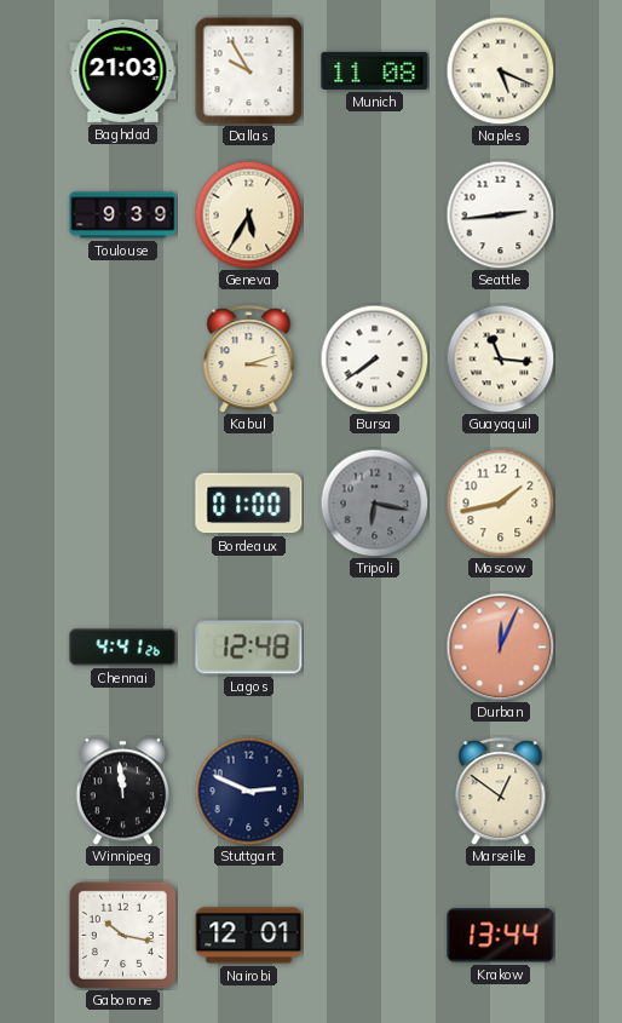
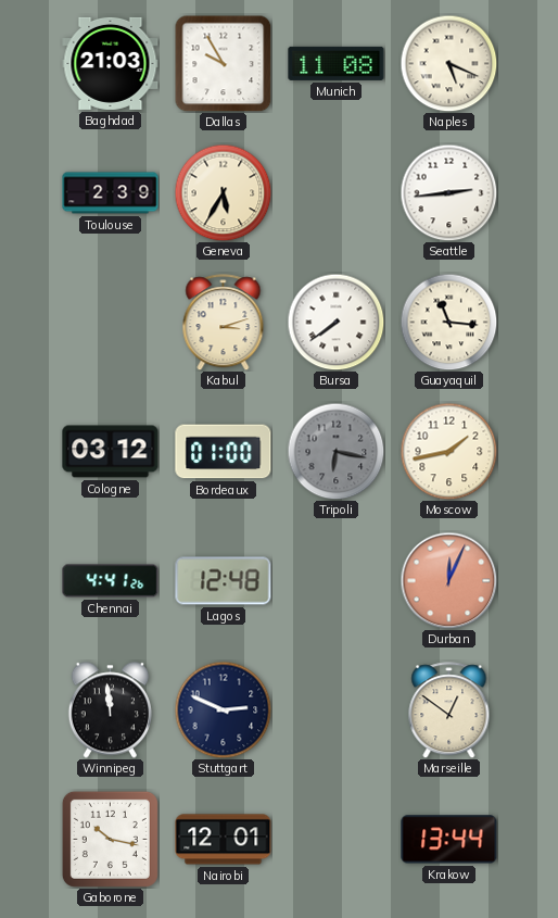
Toulouse: 9:39 -> 2:39 (111, 193)
Cologne: none -> 03:12 (111, 452)
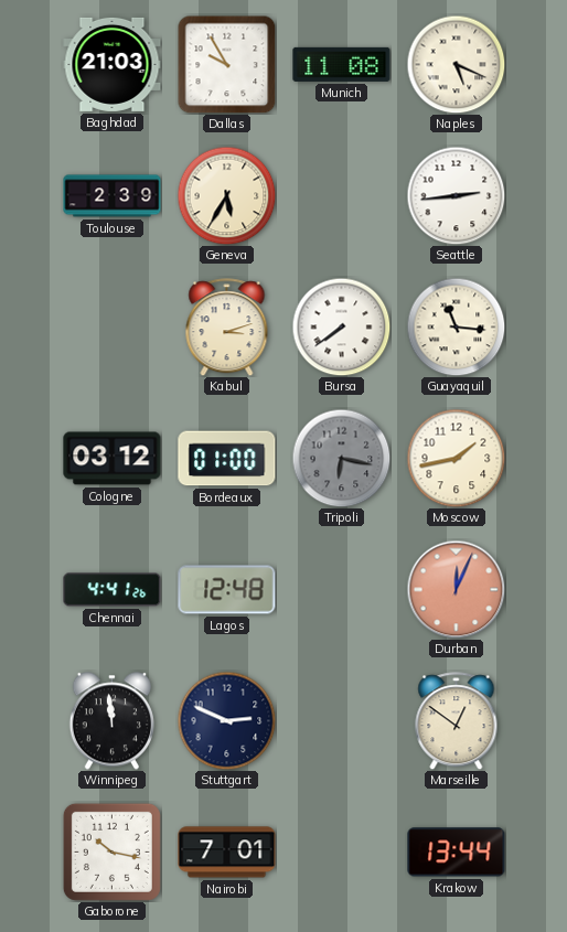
Nairobi: 12:01 -> 7:01 (227, 853)
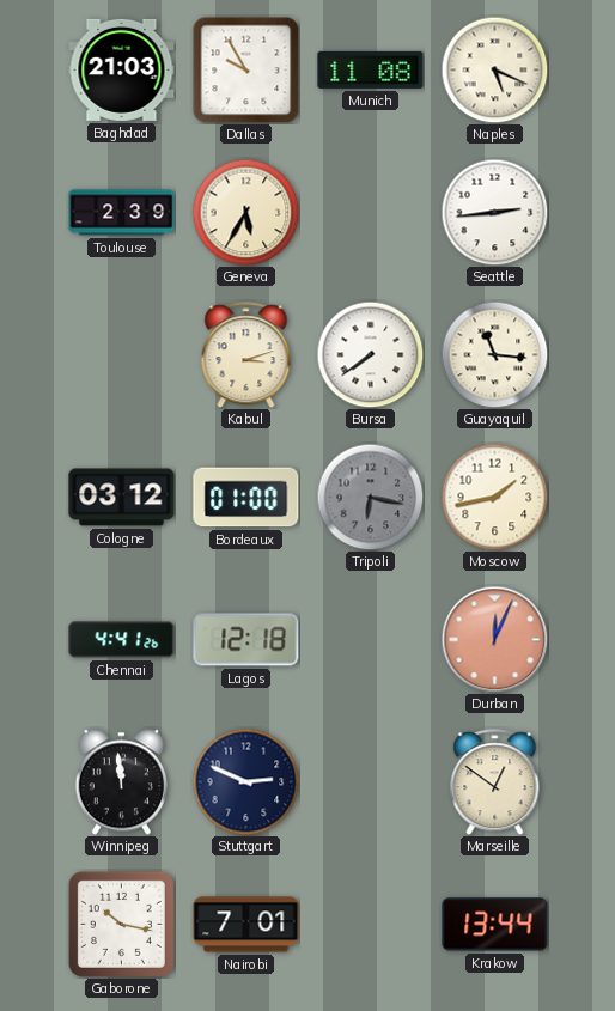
Lagos: 12:48 -> 12:18 (246, 640)
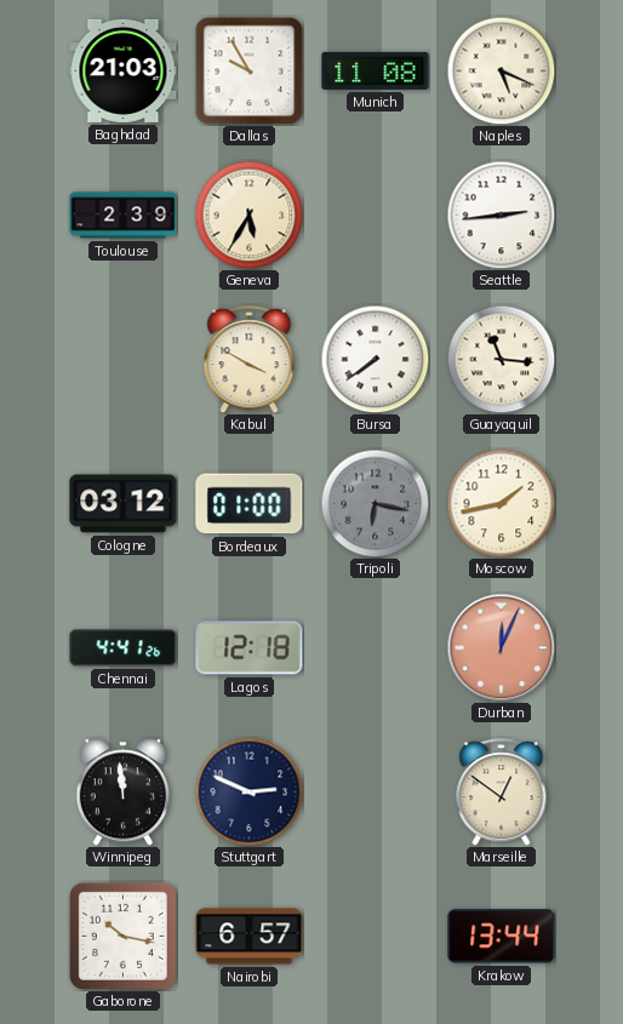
Kabul: 3:12 -> 3:50 (250, 360)
Nairobi: 7:01 -> 6:57 (250, 937)
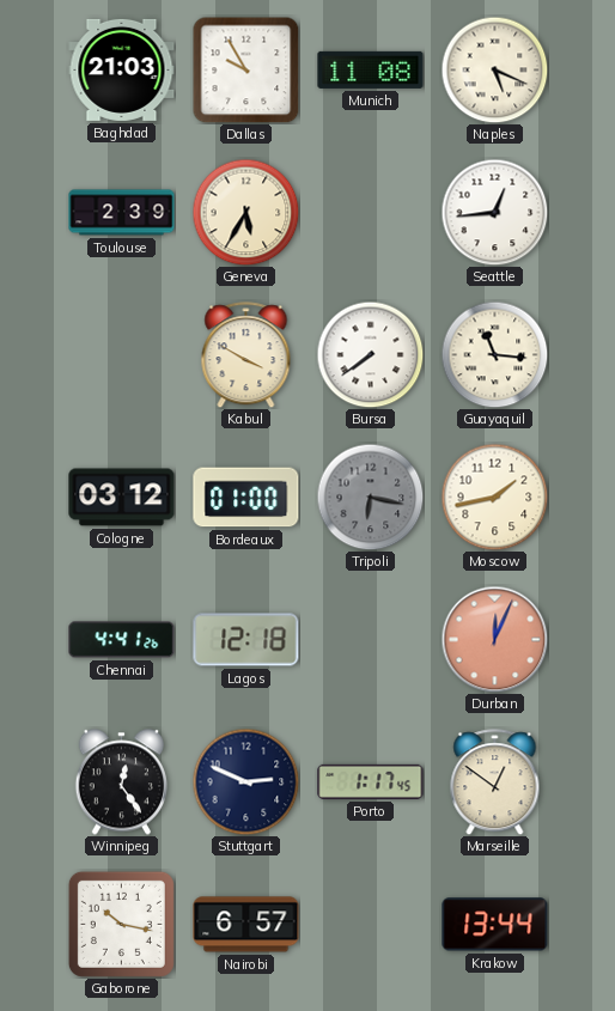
Seattle: 2:44 -> 12:44 (494, 212)
Winnipeg: 11:59 -> 12:24 (121, 782)
Porto: none -> 1:17 (371, 781)
